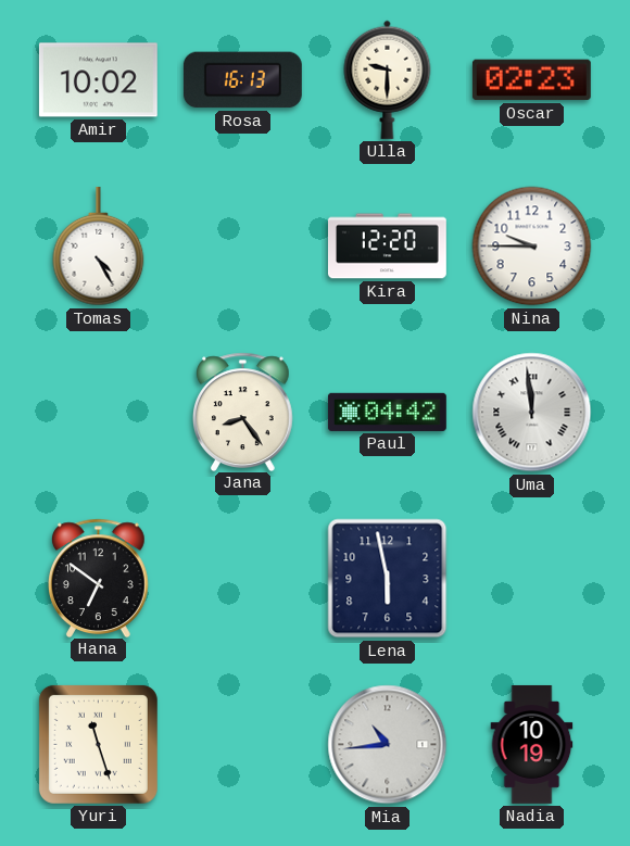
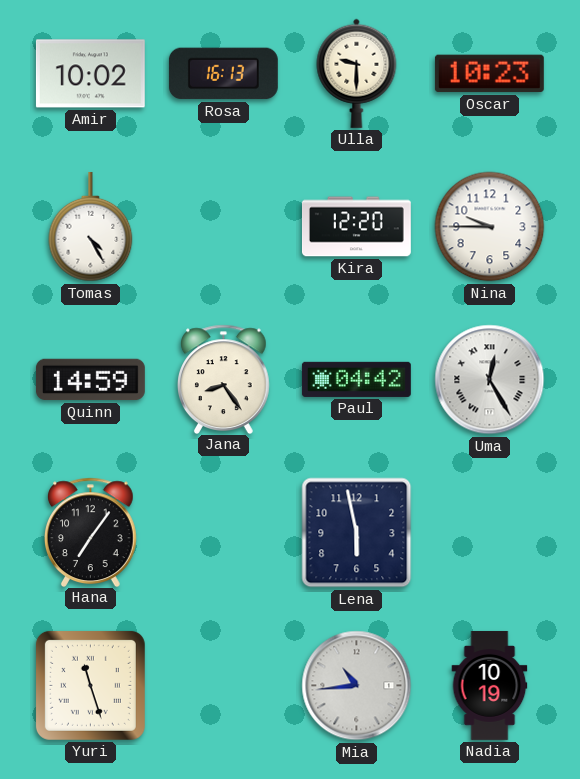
Oscar: 02:23 -> 10:23 (489, 74)
Quinn: none -> 14:59 (90, 380)
Uma: 11:59 -> 12:25 (490, 380)
Hana: 6:51 -> 7:06 (91, 532)
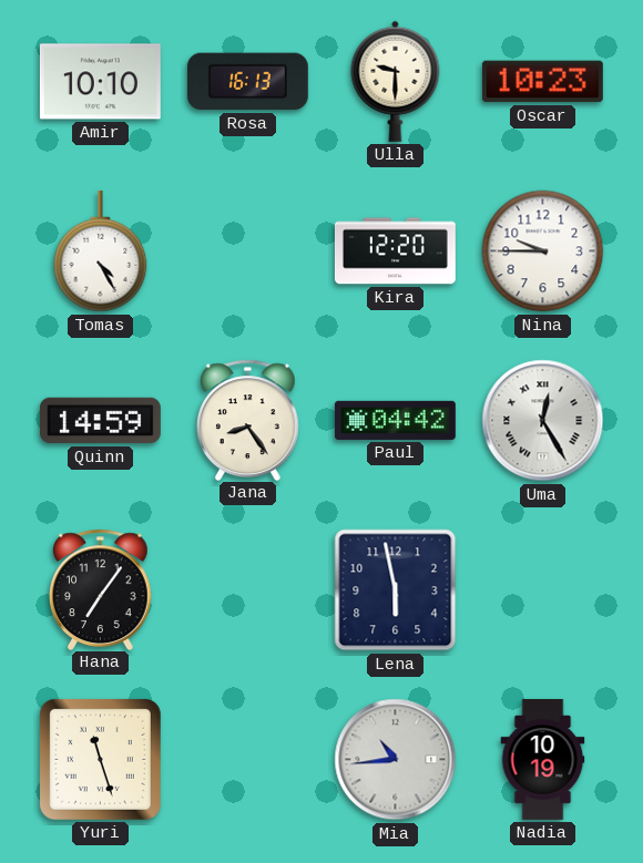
Amir: 10:02 -> 10:10 (100, 82)
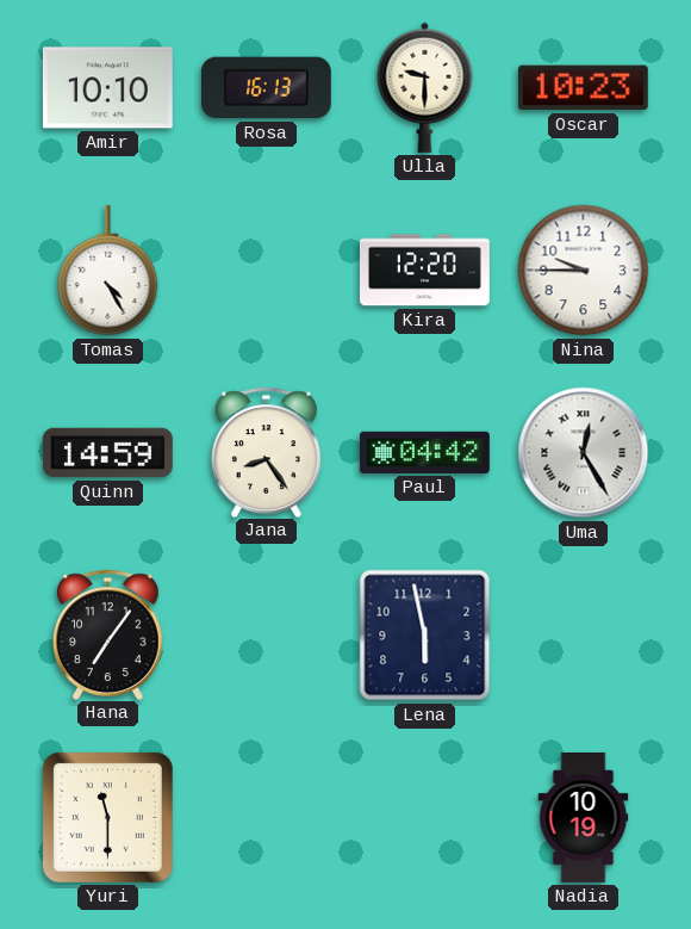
Yuri: 11:27 -> 11:30 (107, 817)
Mia: 10:44 -> none (396, 760)
